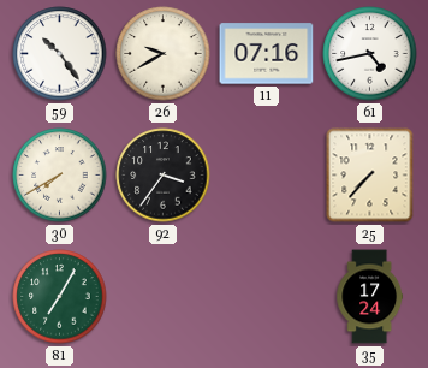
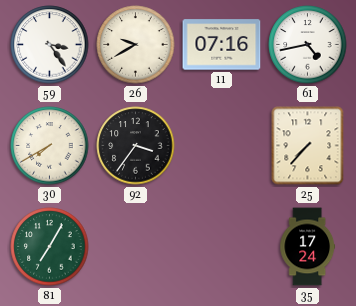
59: 10:24 -> 3:24 (50, 45)
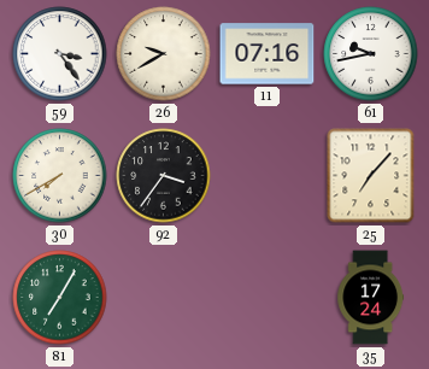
61: 4:43 -> 9:43 (371, 54)
25: 7:37 -> 7:07 (371, 176)
